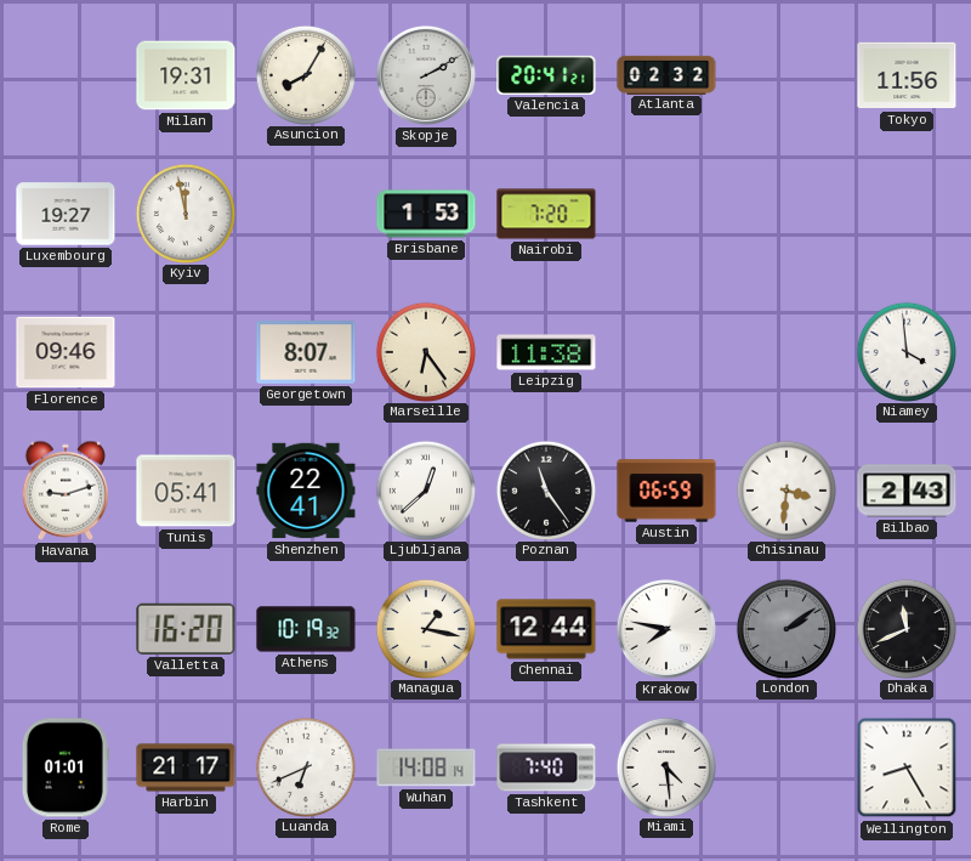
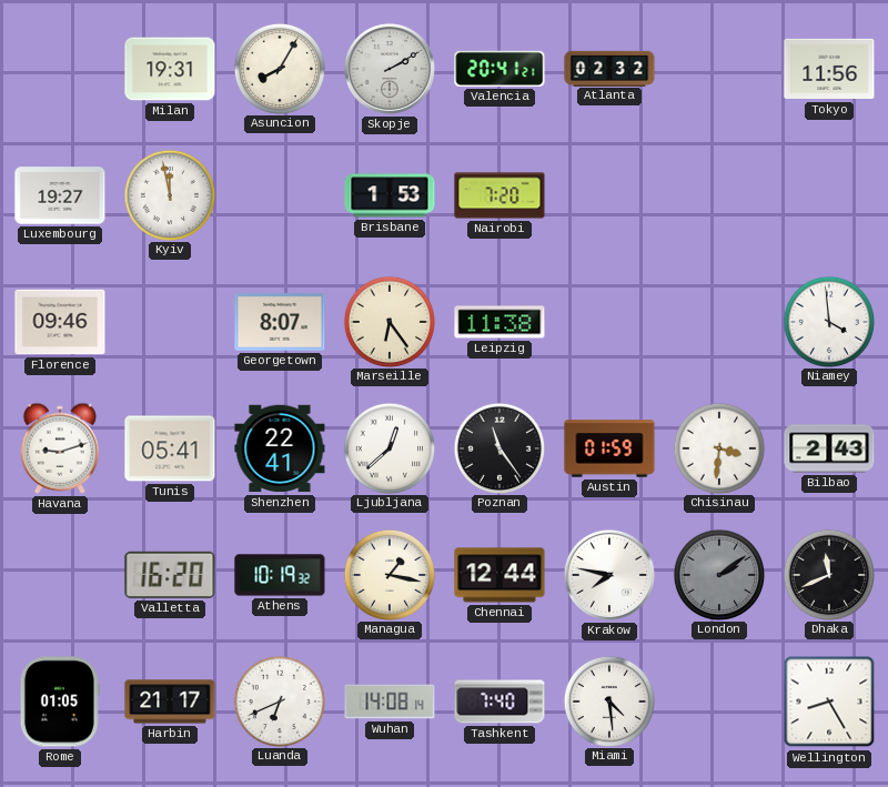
Austin: 06:59 -> 01:59 (609, 448)
Rome: 01:01 -> 01:05 (60, 702)
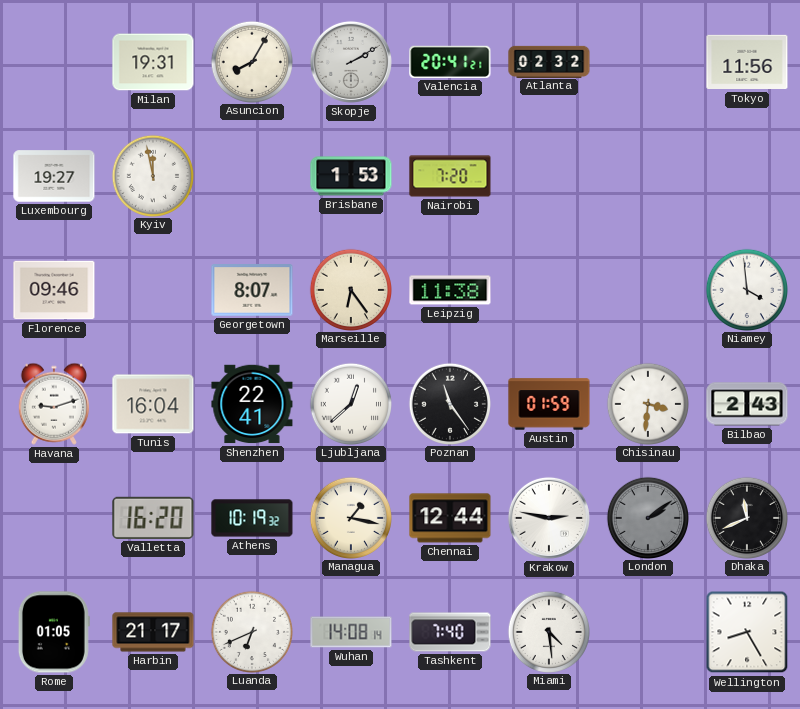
Tunis: 05:41 -> 16:04 (153, 404)
Krakow: 7:47 -> 2:47 (549, 518)
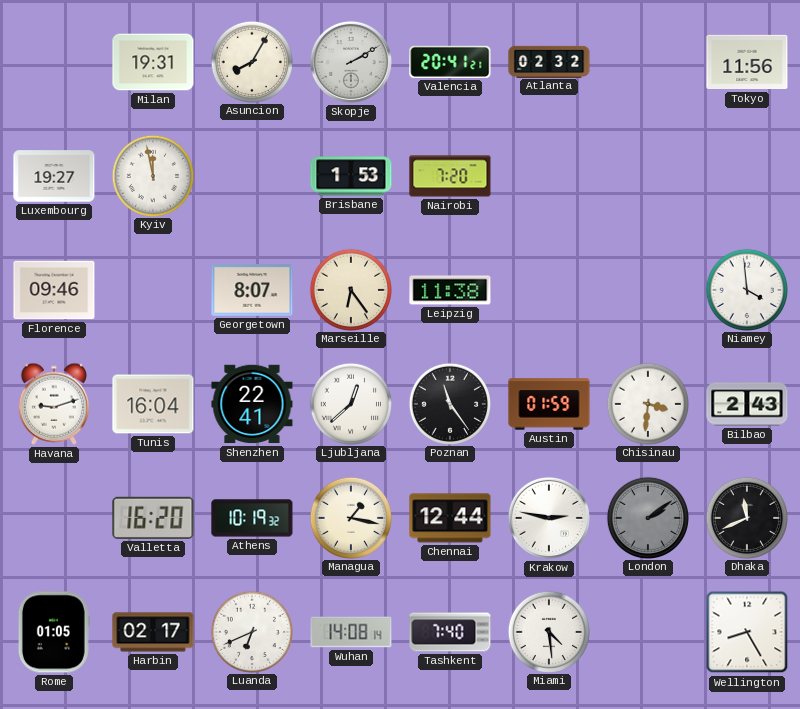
Harbin: 21:17 -> 02:17 (153, 632)
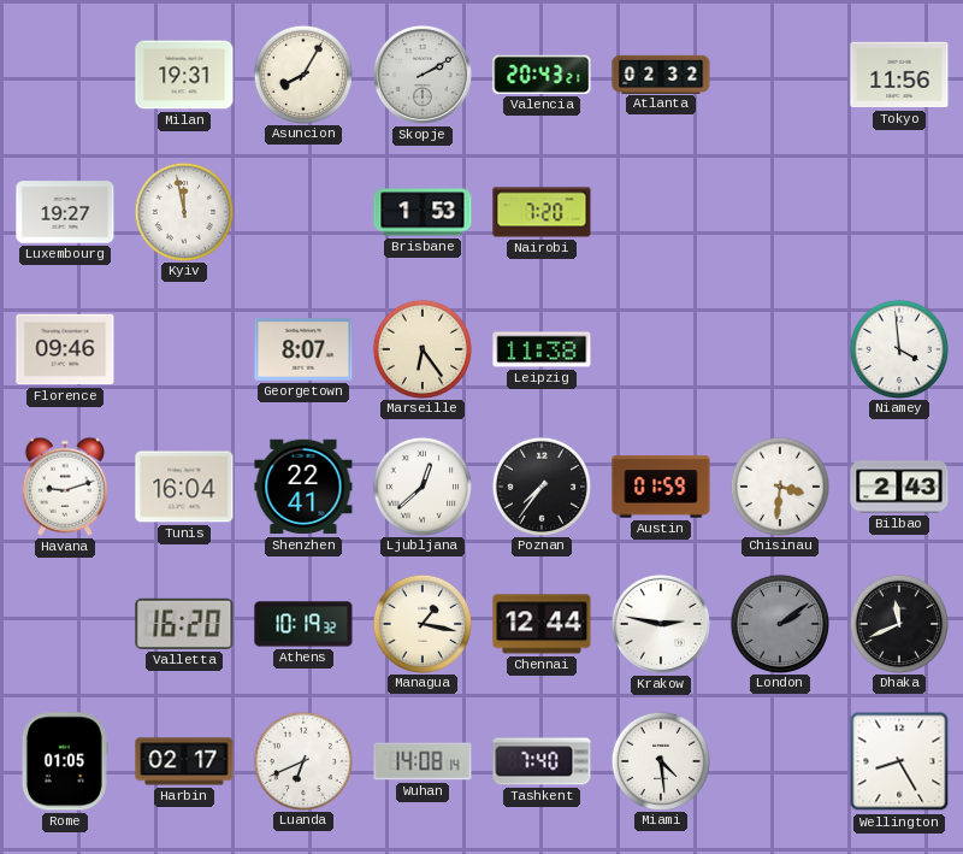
Valencia: 20:41 -> 20:43 (542, 75)
Poznan: 11:24 -> 7:36 (540, 485)
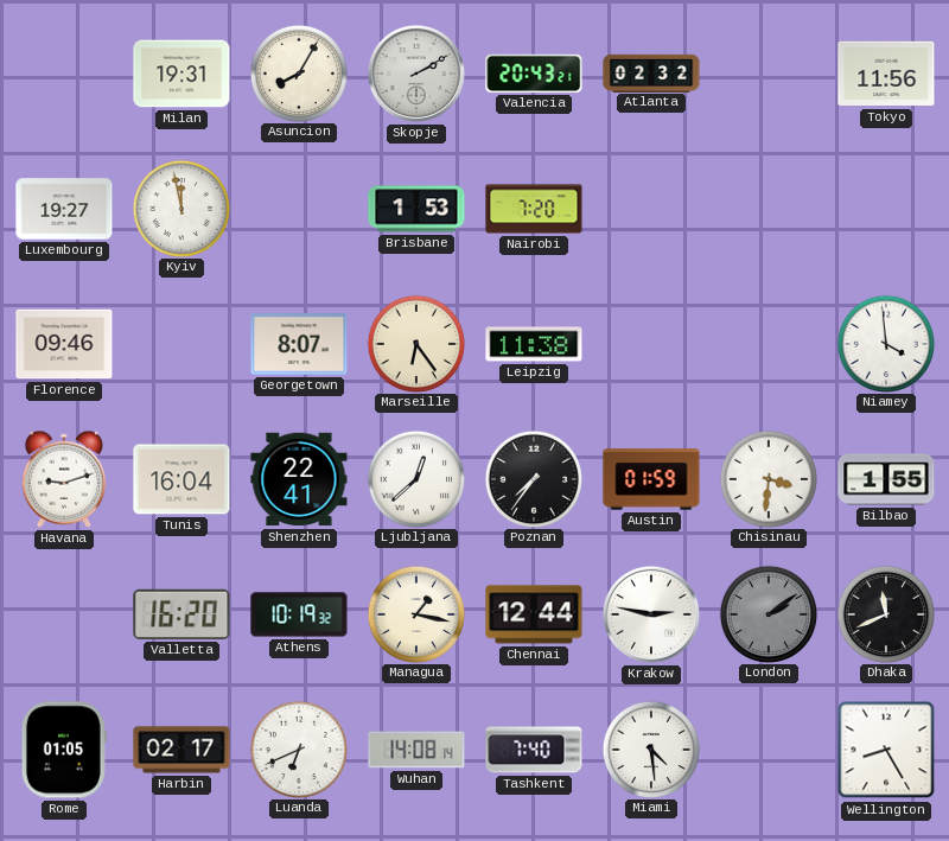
Bilbao: 2:43 -> 1:55 (886, 479)
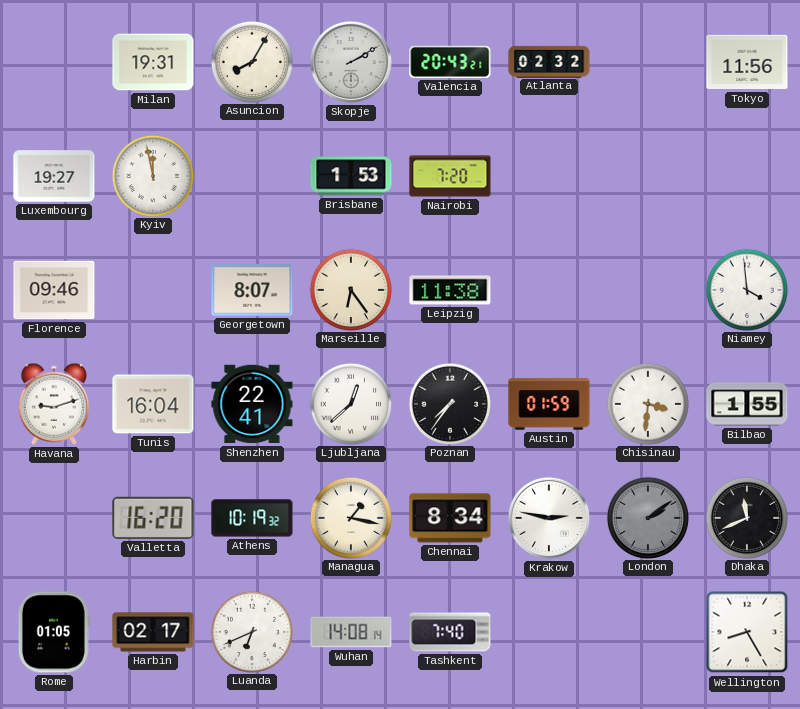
Chennai: 12:44 -> 8:34 (450, 518)
Miami: 4:29 -> none (650, 748)
